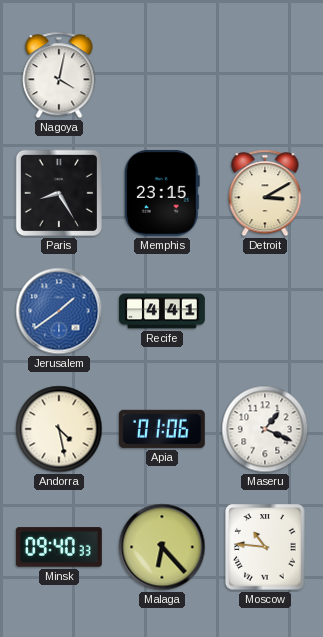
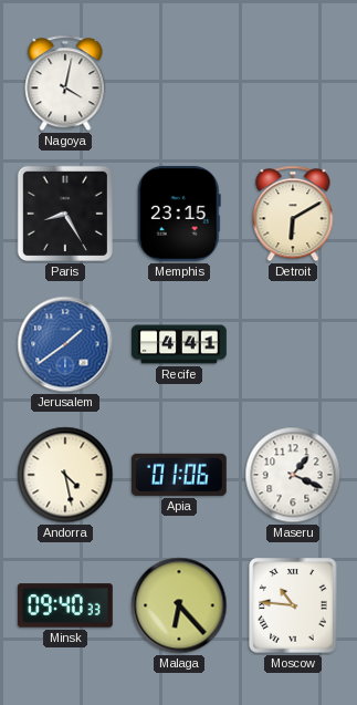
Detroit: 3:10 -> 6:10 (293, 214)
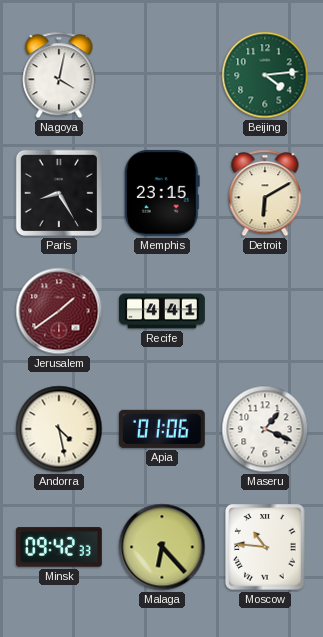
Beijing: none -> 4:14 (265, 75)
Jerusalem dial: blue -> burgundy (59, 311)
Minsk: 09:40 -> 09:42 (59, 547)
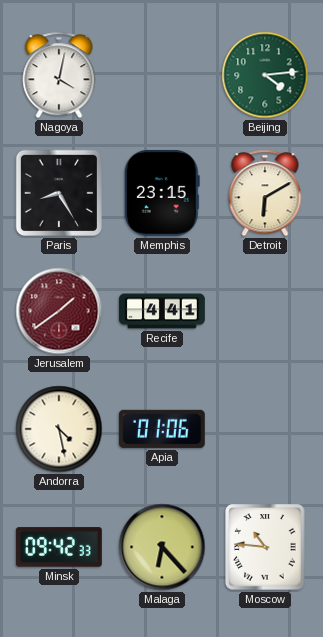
Maseru: 1:19 -> none (265, 429)
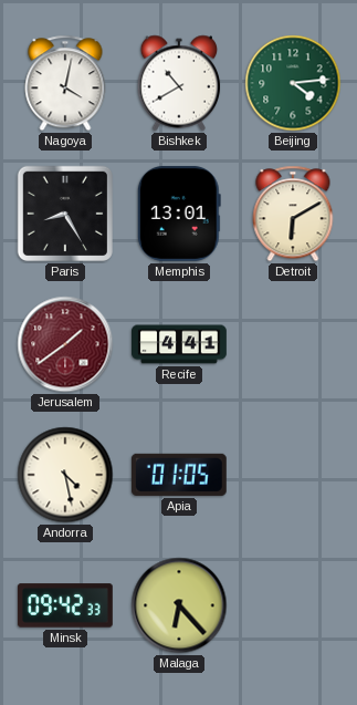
Bishkek: none -> 10:40 (179, 83)
Memphis: 23:15 -> 13:01 (179, 214)
Apia: 01:06 -> 01:05 (179, 475)
Moscow: 10:46 -> none (265, 547)
